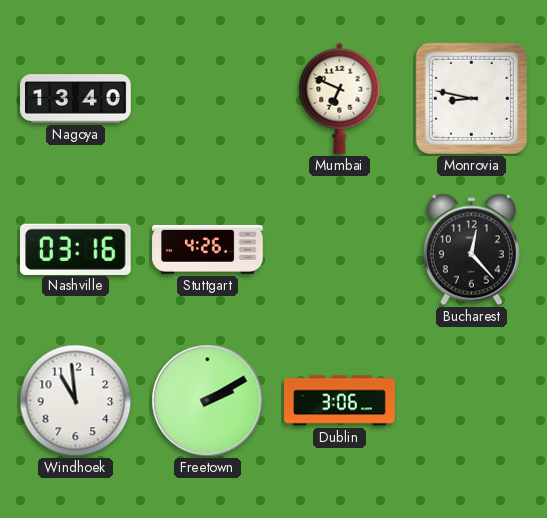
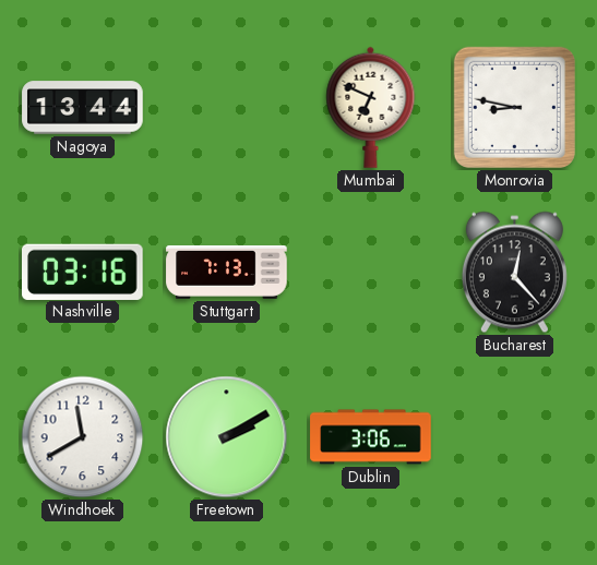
Nagoya: 13:40 -> 13:44 (83, 108)
Stuttgart: 4:26 -> 7:13 (227, 272)
Windhoek: 10:59 -> 11:40 (83, 437)
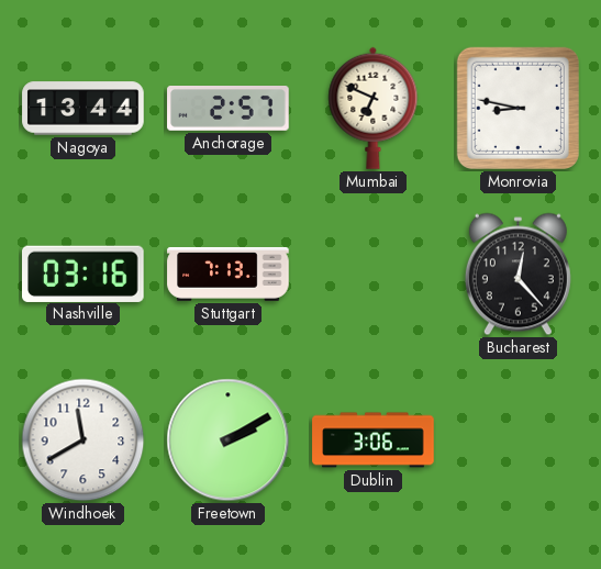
Anchorage: none -> 2:57 (229, 109)
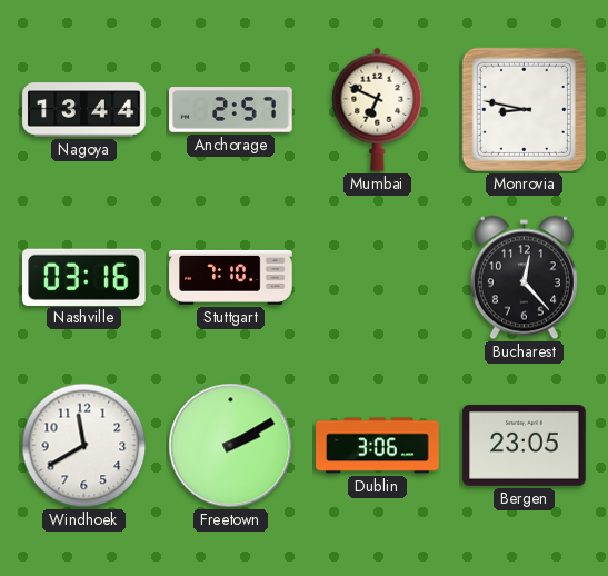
Stuttgart: 7:13 -> 7:10 (231, 277)
Bergen: none -> 23:05 (525, 446)
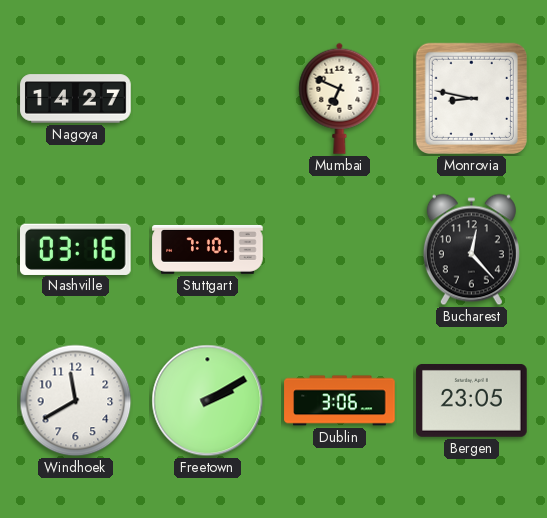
Nagoya: 13:44 -> 14:27 (76, 99)
Anchorage: 2:57 -> none (231, 110)
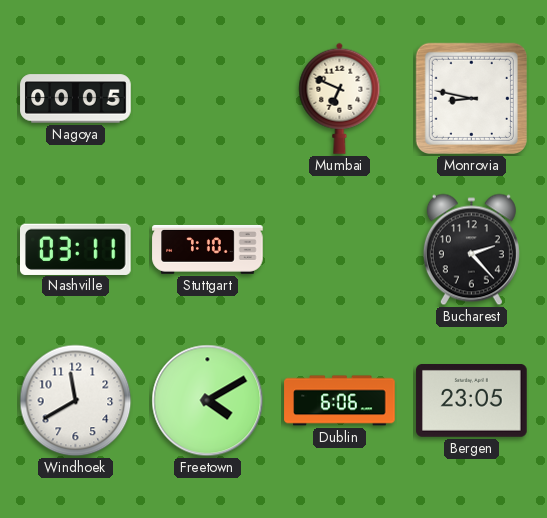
Nagoya: 14:27 -> 00:05 (76, 99)
Nashville: 03:16 -> 03:11 (76, 249)
Bucharest: 12:23 -> 2:23 (471, 250)
Freetown: 2:10 -> 4:10 (208, 401)
Dublin: 3:06 -> 6:06 (340, 401)
